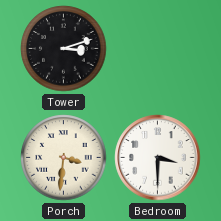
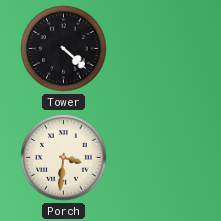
Tower: 3:12 -> 4:22 (64, 49)
Bedroom: 3:30 -> none (158, 158)
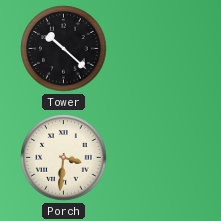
Tower: 4:22 -> 10:22 (64, 49)
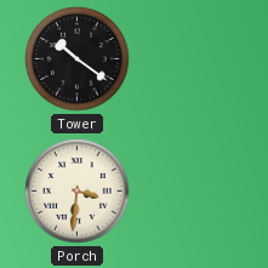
Tower: 10:22 -> 10:21 (78, 59)
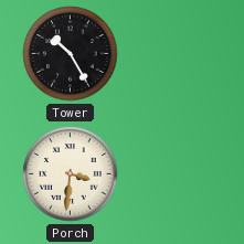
Tower: 10:21 -> 10:25 (71, 54)
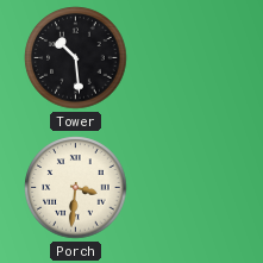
Tower: 10:25 -> 10:29 (76, 58)
